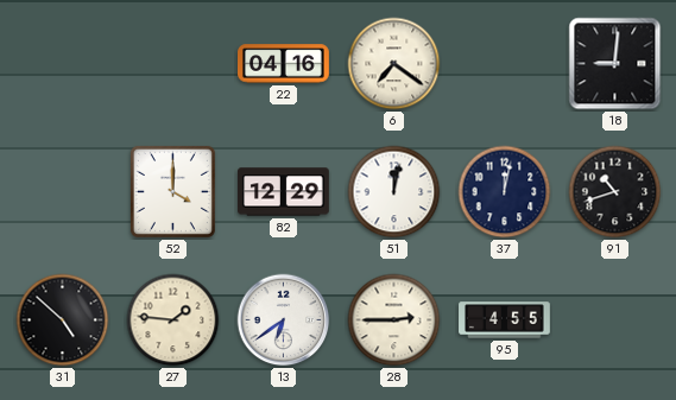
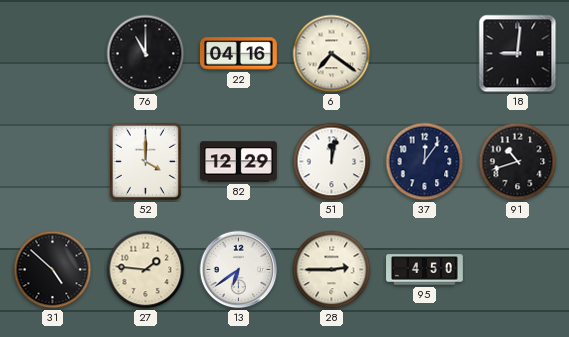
76: none -> 11:00 (146, 54)
37: 12:02 -> 12:06 (425, 162)
95: 4:55 -> 4:50 (425, 270)
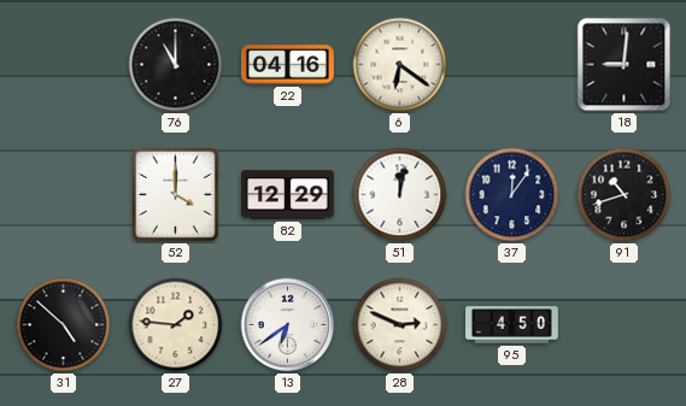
6: 7:21 -> 6:21 (400, 65)
28: 2:45 -> 2:49 (400, 325)
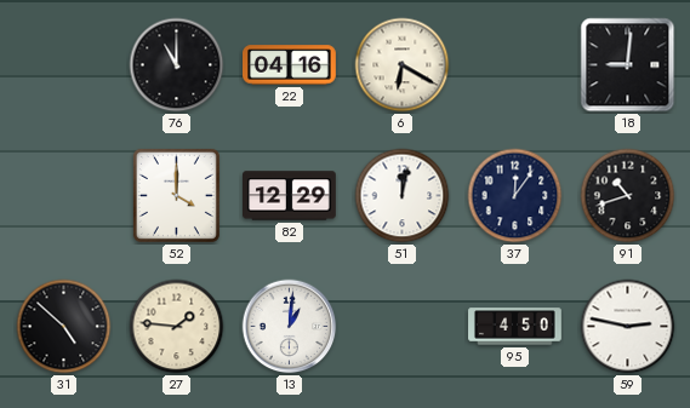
6: 6:21 -> 6:20 (403, 65)
13: 6:39 -> 1:01 (290, 327)
28: 2:49 -> none (400, 325)
59: none -> 2:47 (628, 327)
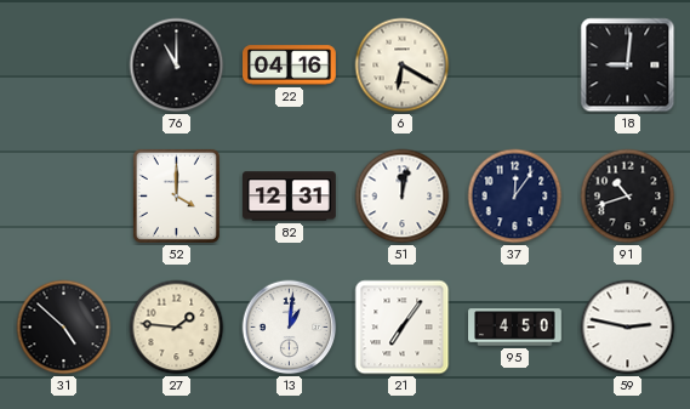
82: 12:29 -> 12:31 (290, 197)
21: none -> 7:06 (403, 328)
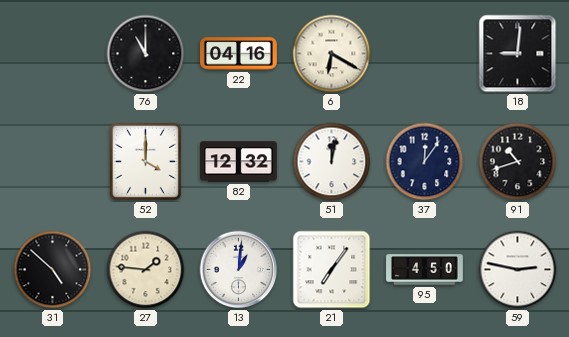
82: 12:31 -> 12:32 (239, 162)
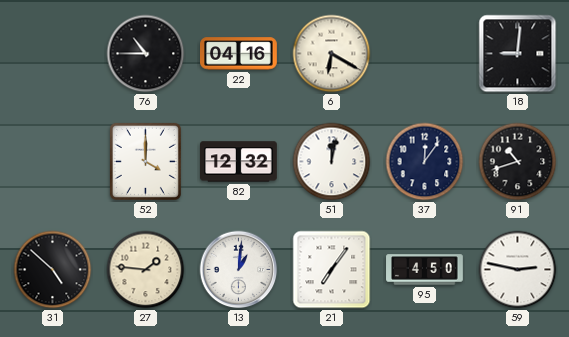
76: 11:00 -> 10:45 (146, 54)
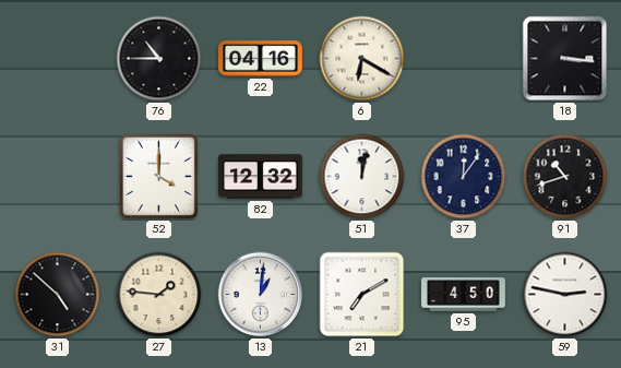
18: 9:01 -> 3:16 (565, 59)
21: 7:06 -> 7:10 (362, 295)
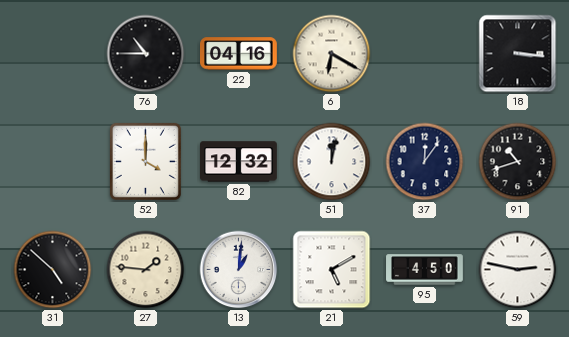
21: 7:10 -> 5:10 (332, 270)
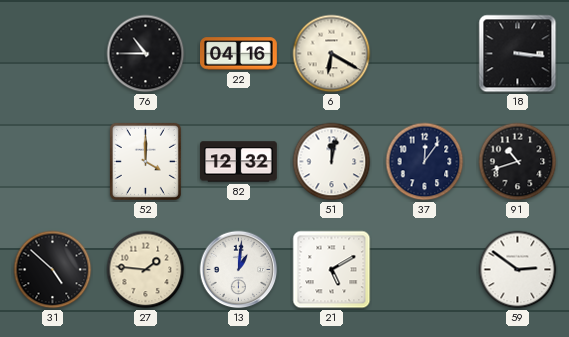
95: 4:50 -> none (425, 270)
59: 2:47 -> 2:51 (518, 270)
